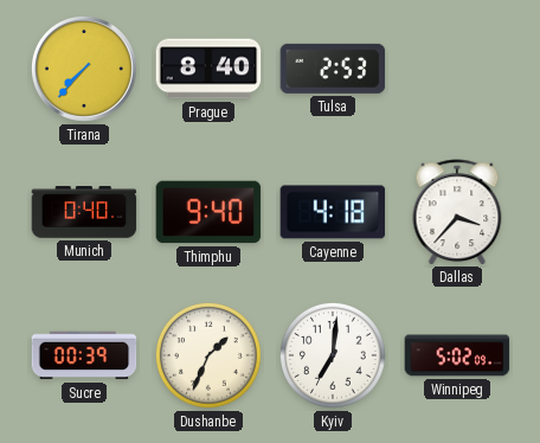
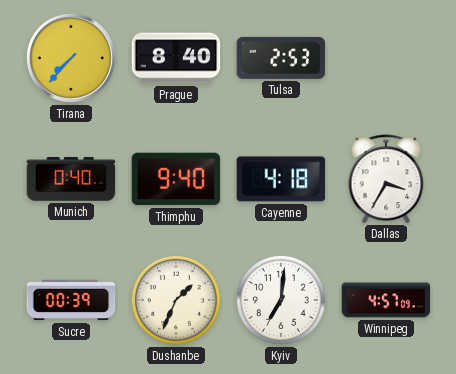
Dallas: 3:37 -> 3:35 (386, 179)
Winnipeg: 5:02 -> 4:57 (386, 300)
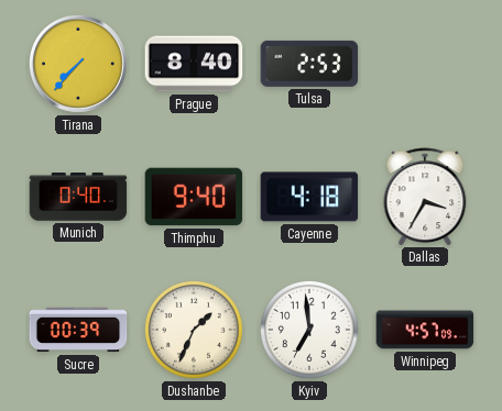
Kyiv: 7:01 -> 6:59 (309, 330)
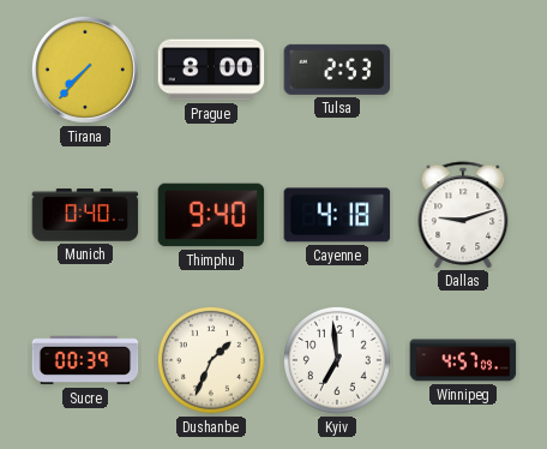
Prague: 8:40 -> 8:00 (211, 70)
Dallas: 3:35 -> 9:12 (463, 215)
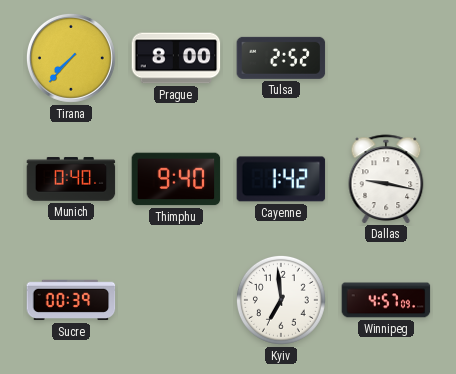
Tulsa: 2:53 -> 2:52 (281, 58)
Cayenne: 4:18 -> 1:42 (281, 179)
Dallas: 9:12 -> 9:17 (386, 179)
Dushanbe: 1:34 -> none (211, 360)
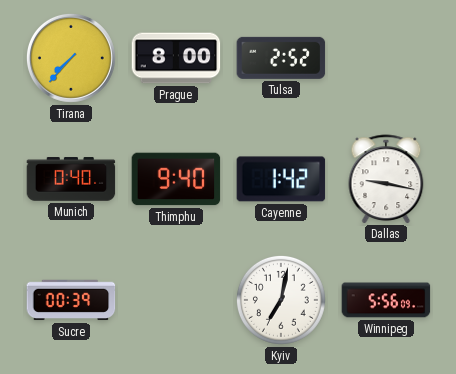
Kyiv: 6:59 -> 7:02 (281, 300)
Winnipeg: 4:57 -> 5:56 (386, 300)
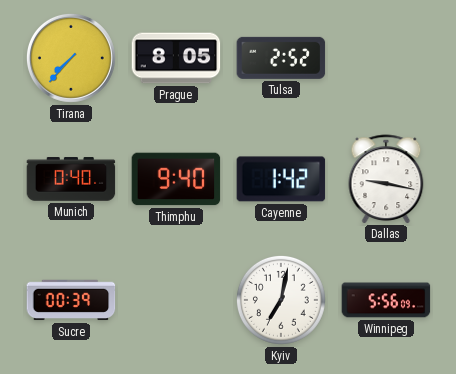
Prague: 8:00 -> 8:05 (176, 58)
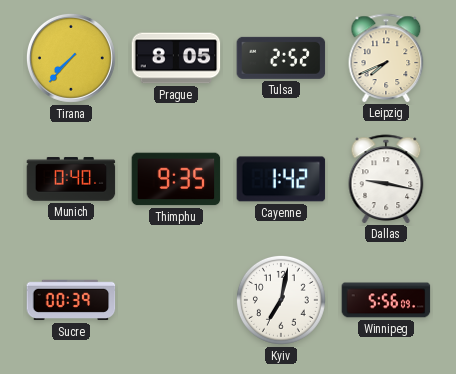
Leipzig: none -> 7:41 (386, 58)
Thimphu: 9:40 -> 9:35 (176, 179)
